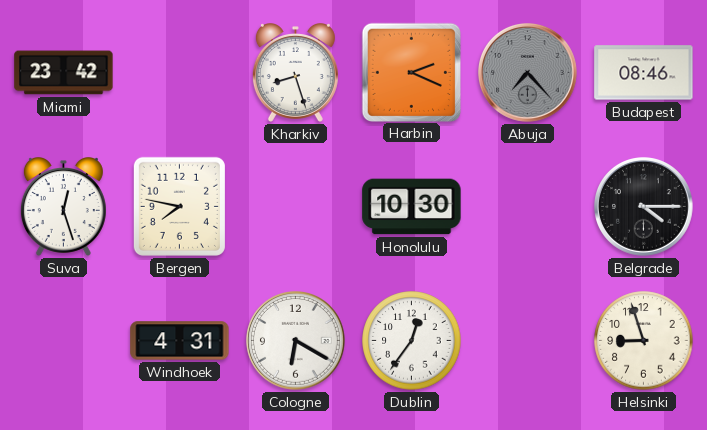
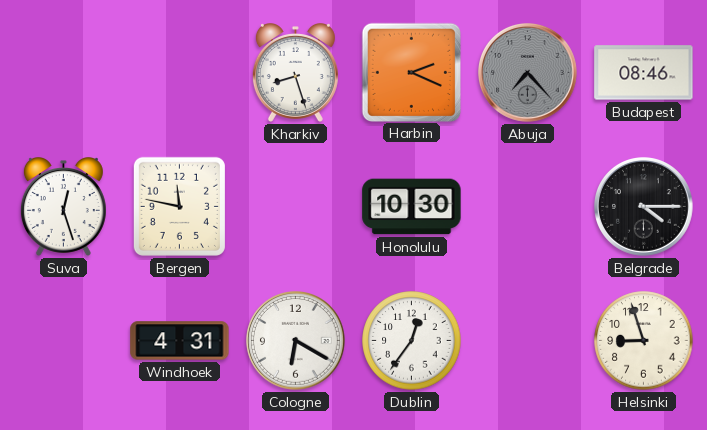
Miami: 23:42 -> none (64, 73)
Bergen: 7:47 -> 11:47 (179, 206)
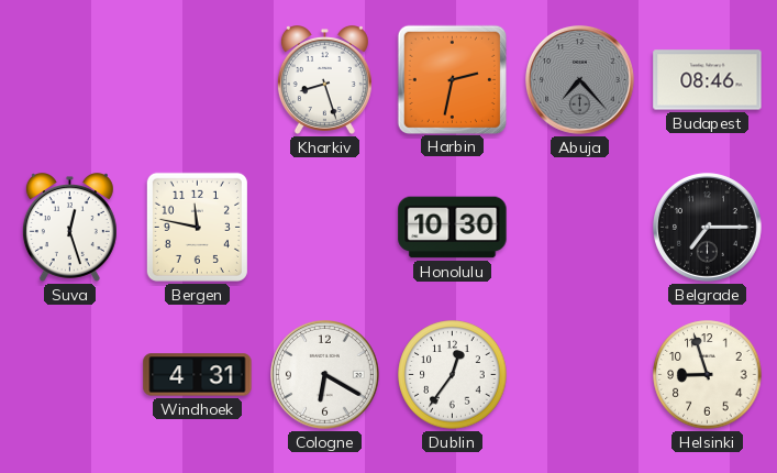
Harbin: 2:19 -> 2:32 (452, 79)
Belgrade: 4:15 -> 7:15 (708, 228)
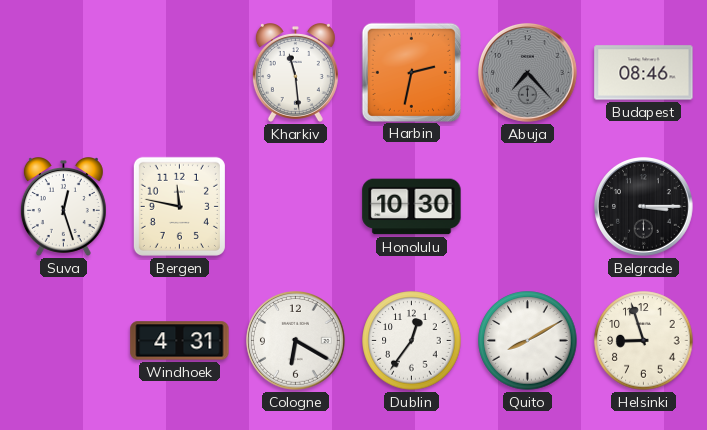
Kharkiv: 8:27 -> 11:29 (295, 73)
Belgrade: 7:15 -> 3:15 (644, 207)
Quito: none -> 8:10 (528, 341)
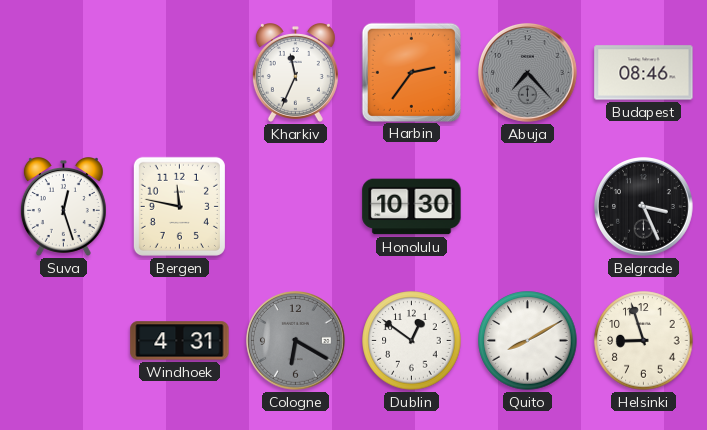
Kharkiv: 11:29 -> 11:34 (295, 73)
Harbin: 2:32 -> 2:36 (411, 72)
Belgrade: 3:15 -> 3:26 (644, 207)
Cologne dial: white -> grey (296, 341)
Dublin: 12:36 -> 12:51 (412, 341)
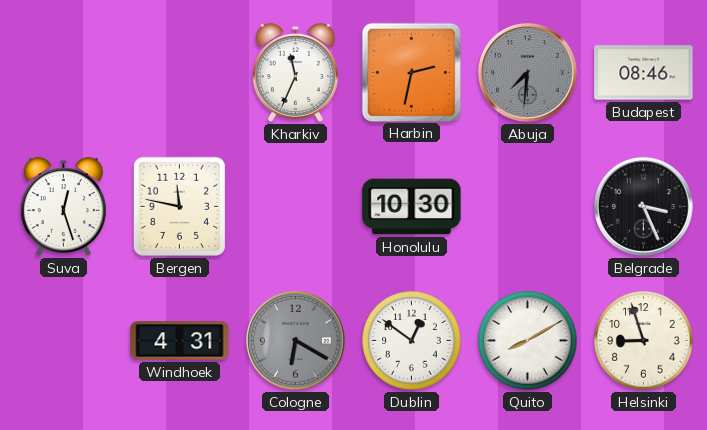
Harbin: 2:36 -> 2:32 (411, 72)
Abuja: 7:23 -> 7:31 (528, 73)
